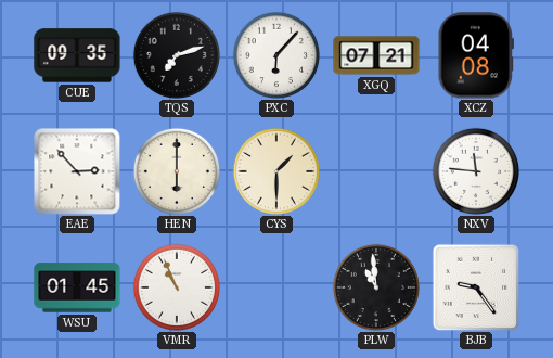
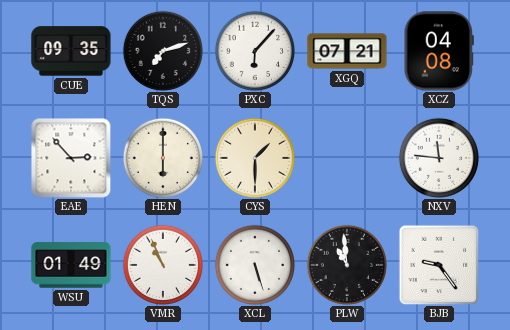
WSU: 01:45 -> 01:49 (71, 265)
XCL: none -> 5:27 (254, 264)
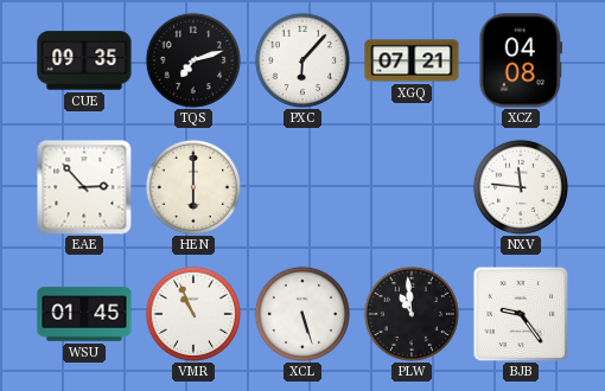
CYS: 1:30 -> none (254, 157)
WSU: 01:49 -> 01:45 (84, 314)
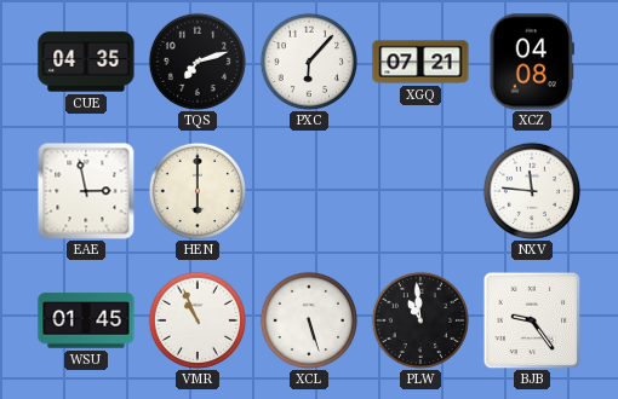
CUE: 09:35 -> 04:35 (86, 62)
EAE: 2:53 -> 2:58 (86, 191)
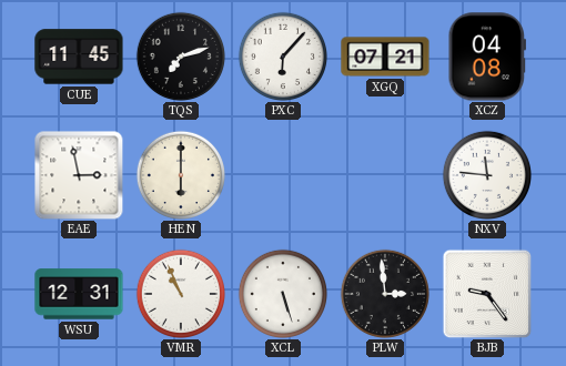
CUE: 04:35 -> 11:45 (79, 57)
WSU: 01:45 -> 12:31 (79, 294)
PLW: 10:59 -> 2:59 (384, 293)
